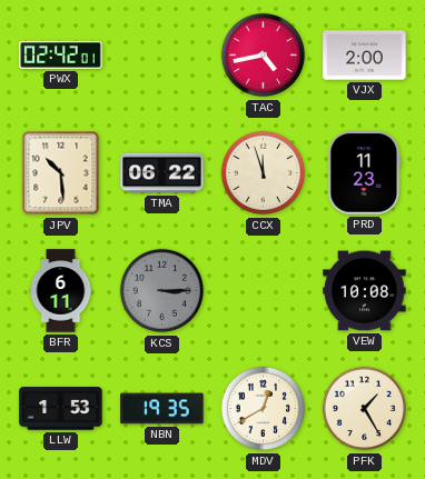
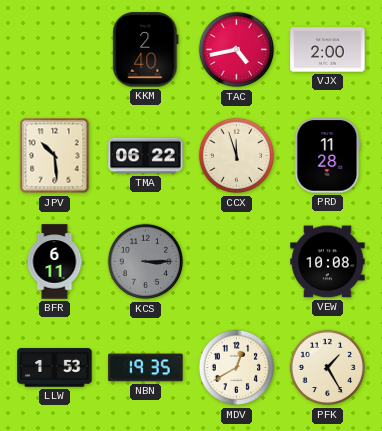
PWX: 02:42 -> none (61, 54)
KKM: none -> 2:40 (146, 50)
PRD: 11:23 -> 11:28 (328, 156)
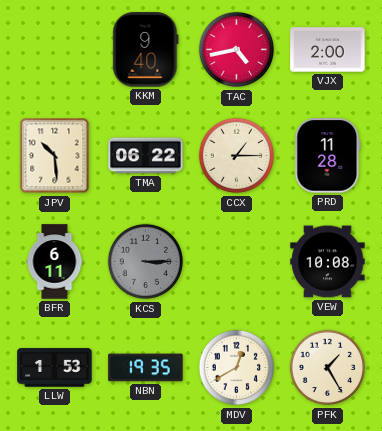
KKM: 2:40 -> 9:40 (146, 50)
CCX: 11:57 -> 1:15 (237, 156)
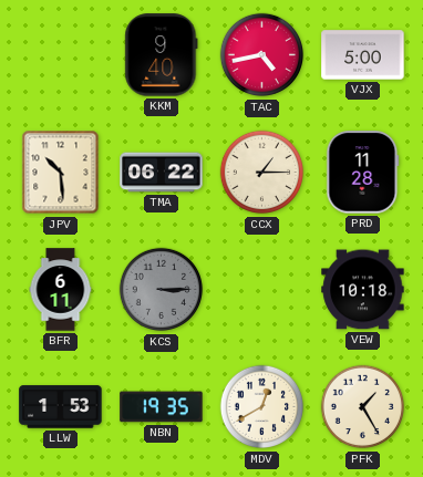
VJX: 2:00 -> 5:00 (363, 55)
VEW: 10:08 -> 10:18 (363, 290)
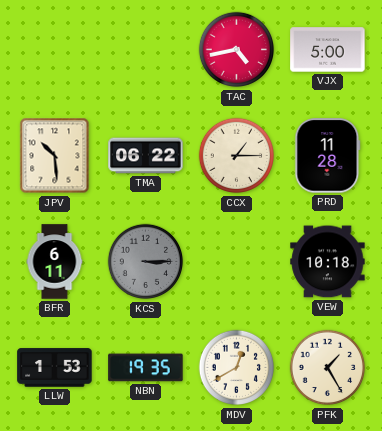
KKM: 9:40 -> none (162, 55)
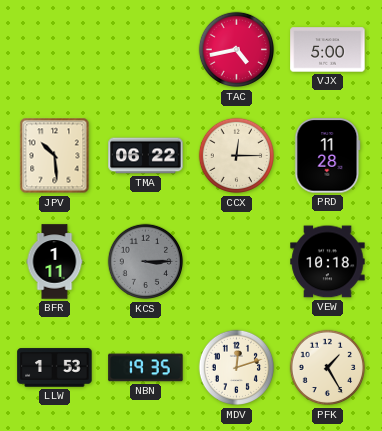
CCX: 1:15 -> 12:15 (237, 156)
BFR: 6:11 -> 1:11 (55, 262)
MDV: 12:40 -> 12:12 (237, 368)
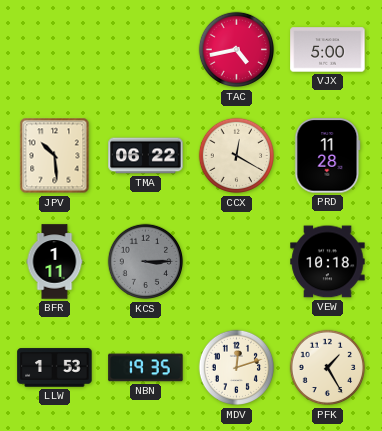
CCX: 12:15 -> 12:20 (237, 156)
